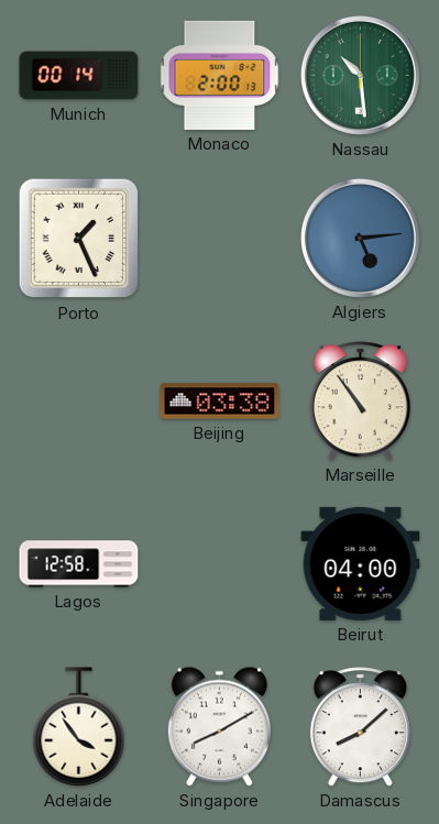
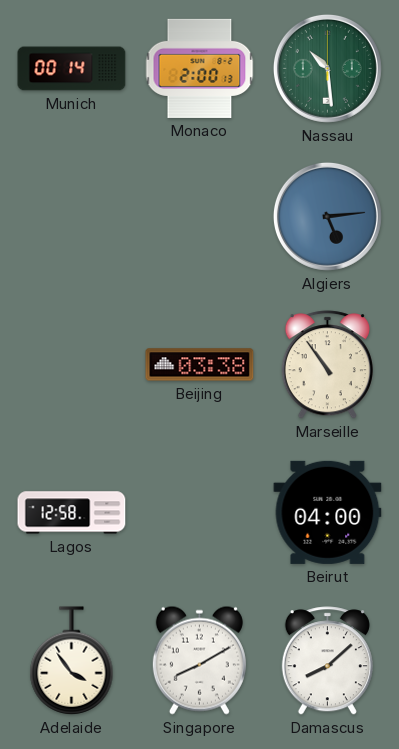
Porto: 1:26 -> none (79, 239)
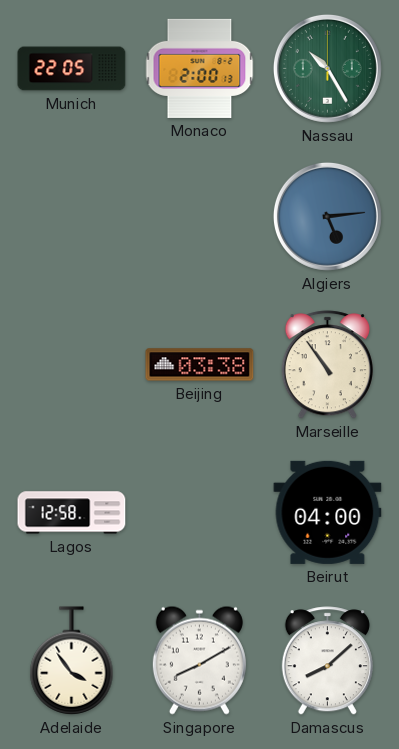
Munich: 00:14 -> 22:05 (72, 69)
Nassau: 10:29 -> 10:25 (327, 68)
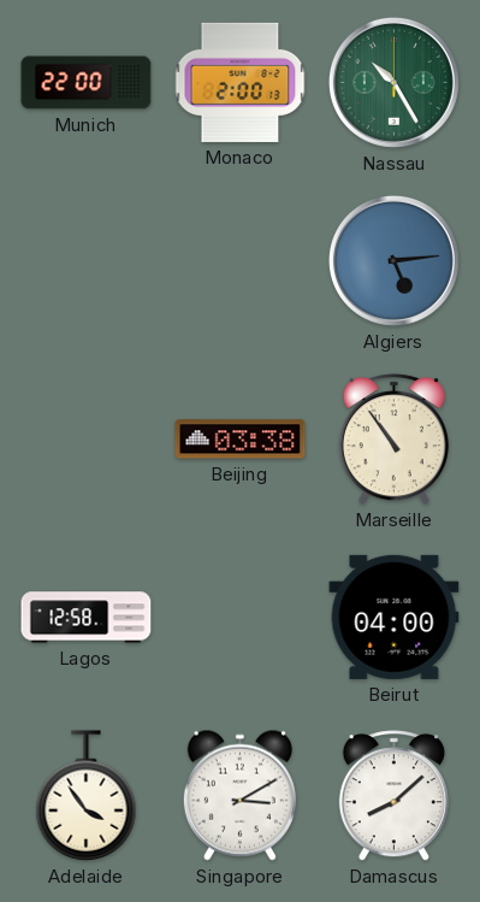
Munich: 22:05 -> 22:00 (87, 83)
Singapore: 8:10 -> 3:10 (239, 795)
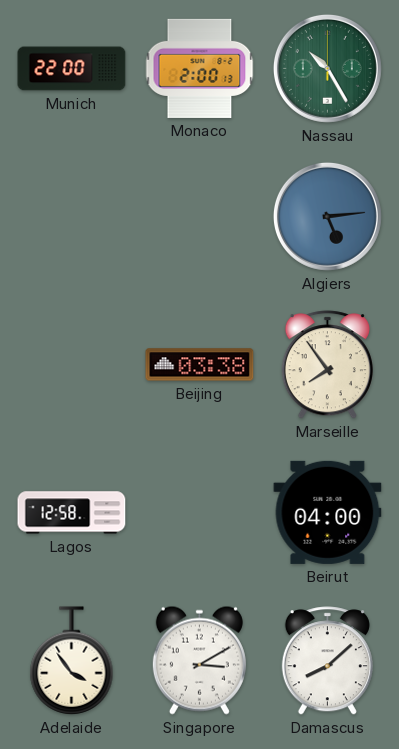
Marseille: 10:54 -> 7:54 (327, 365)
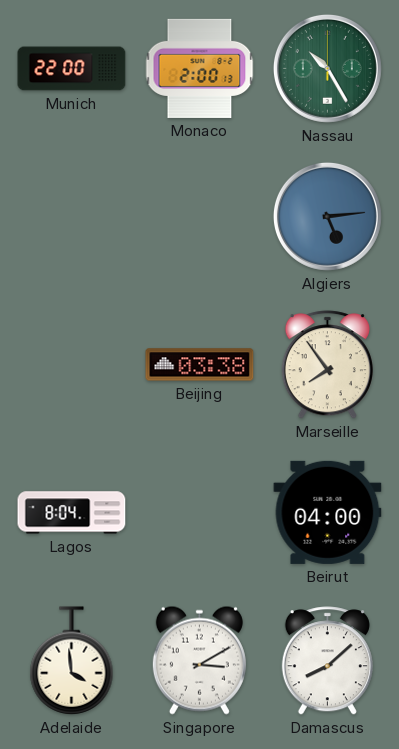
Lagos: 12:58 -> 8:04 (72, 513)
Adelaide: 3:54 -> 3:59 (72, 661)
